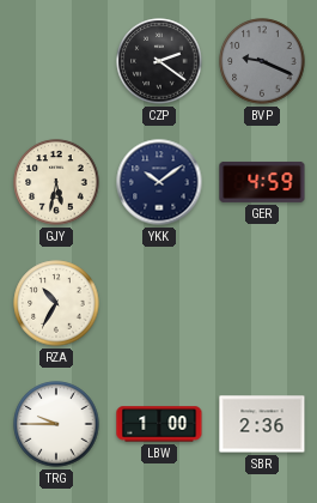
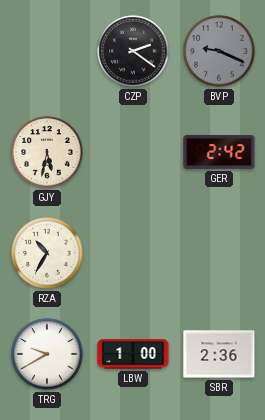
YKK: 10:09 -> none (159, 182)
GER: 4:59 -> 2:42 (219, 152)
TRG: 9:45 -> 9:40 (47, 354)
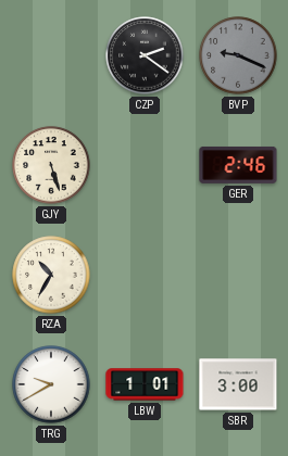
GJY: 5:32 -> 5:27 (51, 165)
GER: 2:42 -> 2:46 (238, 165)
LBW: 1:00 -> 1:01 (145, 384)
SBR: 2:36 -> 3:00 (238, 384)
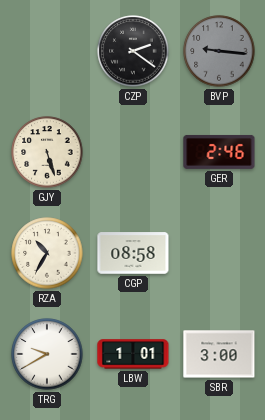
BVP: 9:19 -> 9:16 (219, 51)
CGP: none -> 08:58 (133, 253)
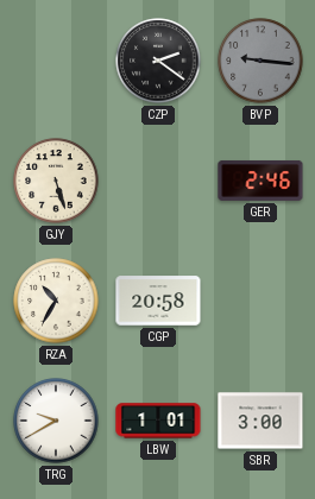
CGP: 08:58 -> 20:58 (158, 301)
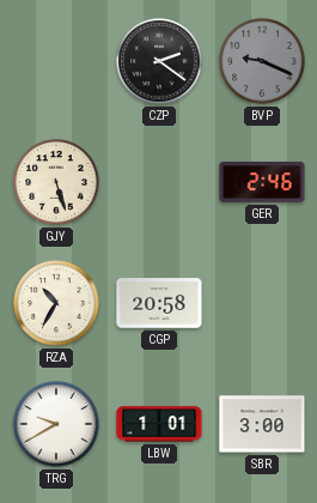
BVP: 9:16 -> 9:19 (262, 61)
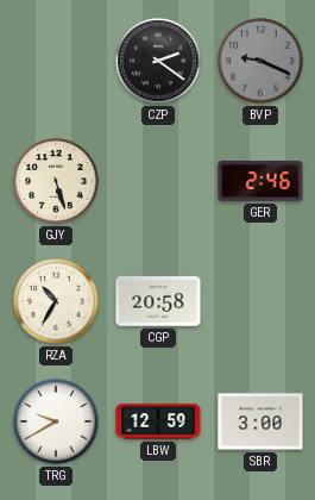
LBW: 1:01 -> 12:59 (158, 421)
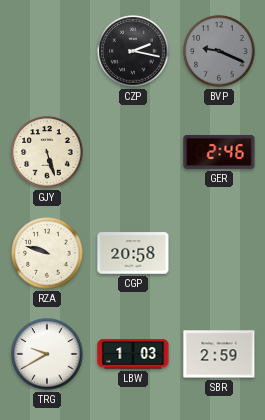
CZP: 2:21 -> 2:17 (133, 51)
RZA: 10:35 -> 9:48 (47, 253)
LBW: 12:59 -> 1:03 (133, 354)
SBR: 3:00 -> 2:59 (219, 354)
